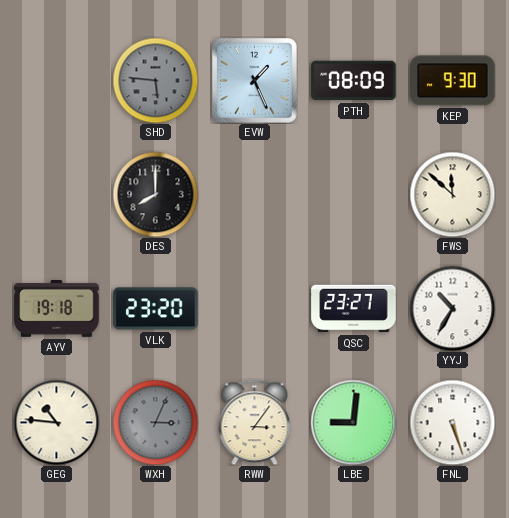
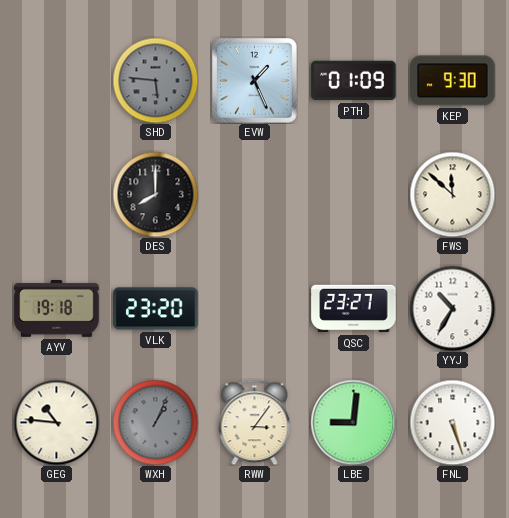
PTH: 08:09 -> 01:09 (354, 81)
WXH: 3:04 -> 1:04 (155, 422)
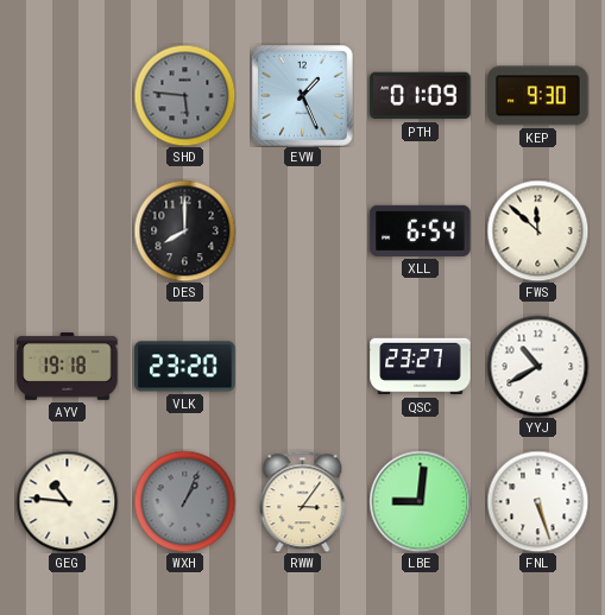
XLL: none -> 6:54 (421, 230)
YYJ: 10:35 -> 10:40 (537, 366)
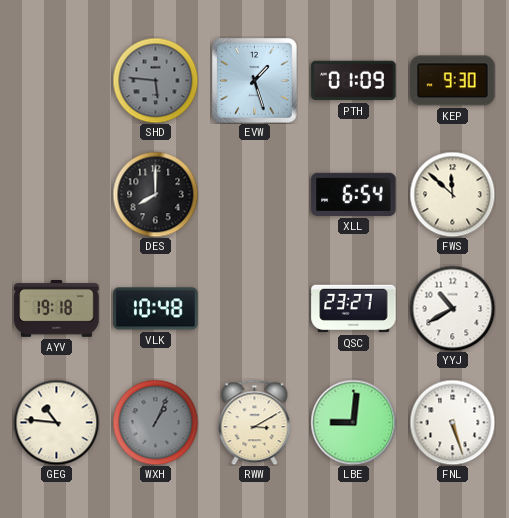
EVW: 1:26 -> 1:27 (255, 81)
VLK: 23:20 -> 10:48 (156, 309)
RWW: 3:06 -> 3:10 (255, 422)
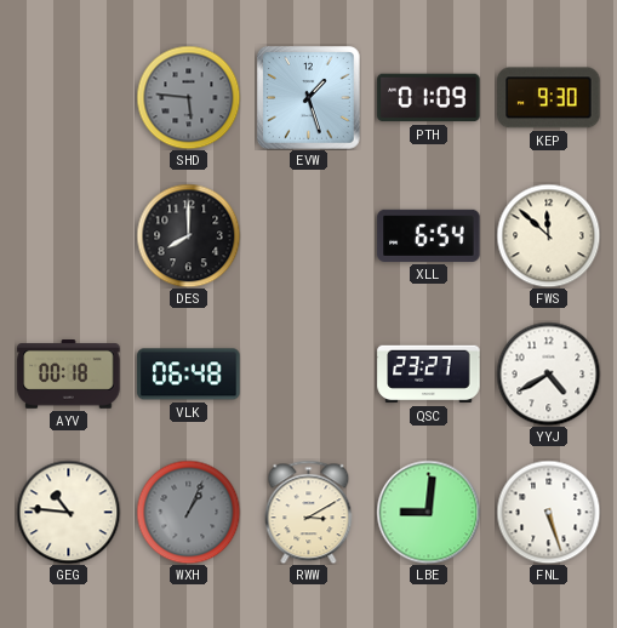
AYV: 19:18 -> 00:18 (69, 375)
VLK: 10:48 -> 06:48 (189, 375)
YYJ: 10:40 -> 4:40 (548, 373)
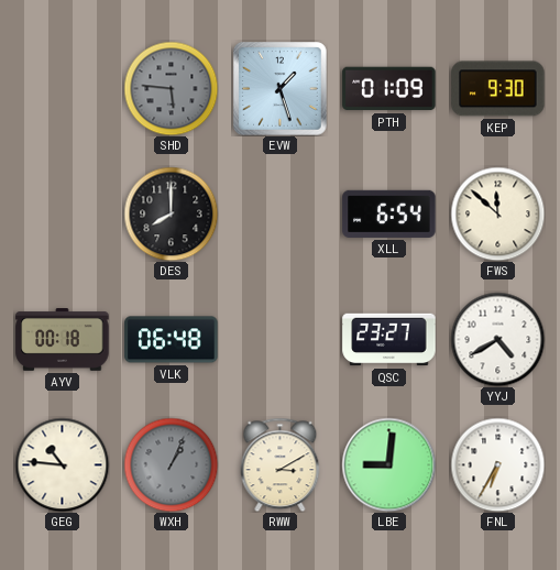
FNL: 5:27 -> 6:35 (497, 464)
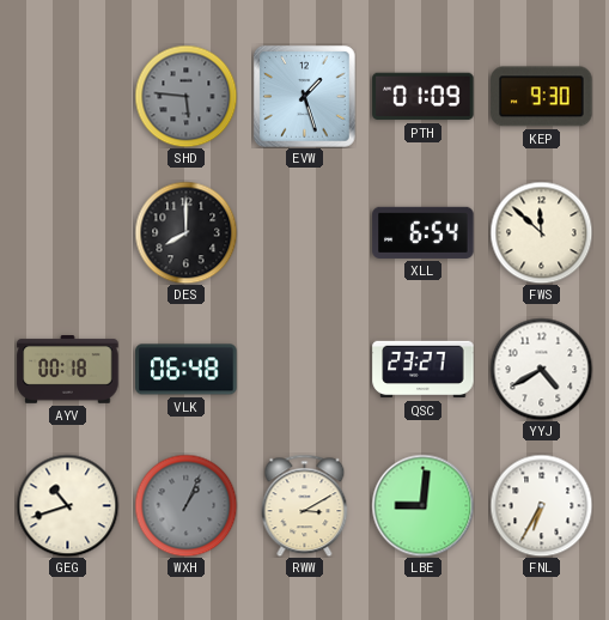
GEG: 10:46 -> 10:42 (67, 505)
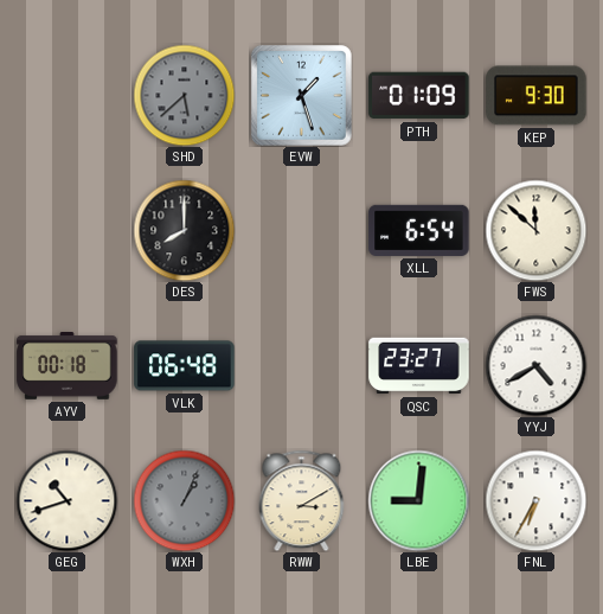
SHD: 5:46 -> 5:38 (184, 95)
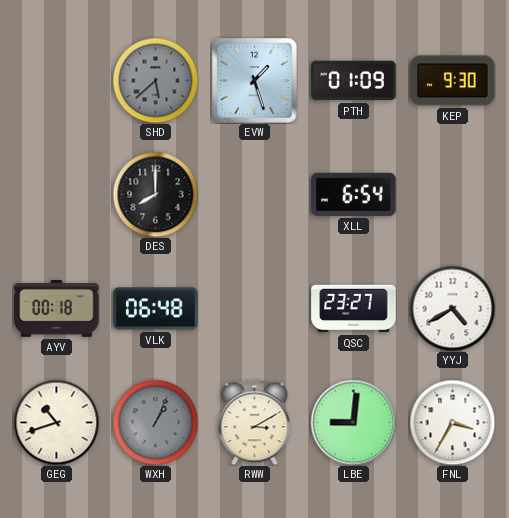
FWS: 11:52 -> none (535, 230)
FNL: 6:35 -> 3:35 (452, 422)
